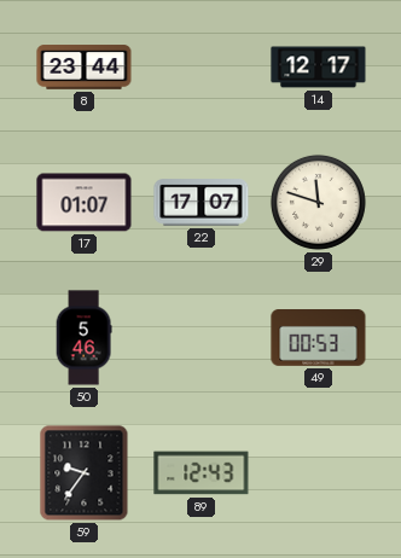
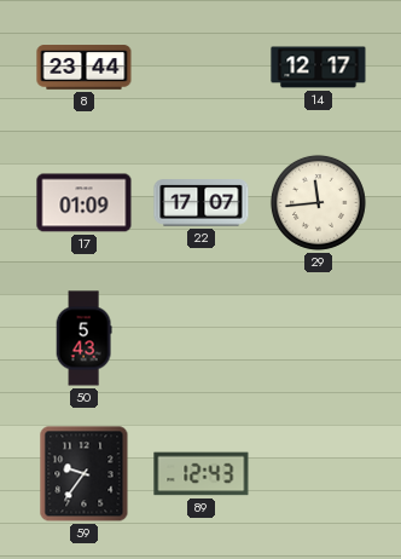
17: 01:07 -> 01:09 (85, 203)
29: 11:48 -> 11:44 (318, 202)
50: 5:46 -> 5:43 (83, 339)
49: 00:53 -> none (319, 338)
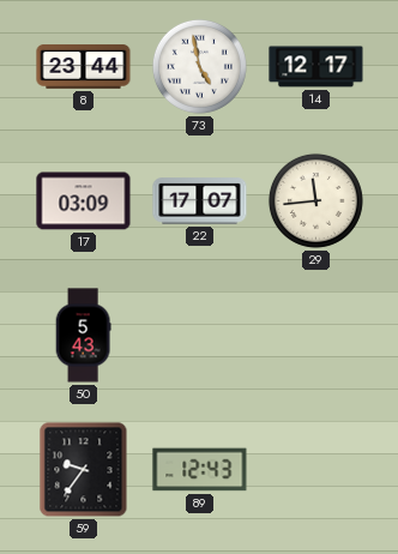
73: none -> 4:58 (199, 66)
17: 01:09 -> 03:09 (84, 201)
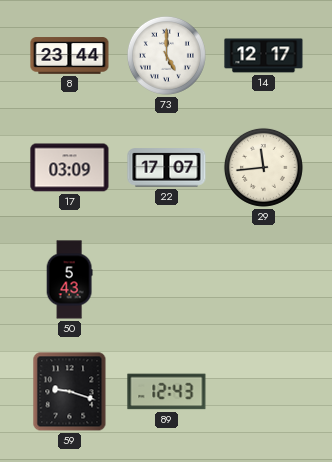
73: 4:58 -> 5:00 (166, 55)
59: 9:36 -> 9:18 (70, 392)
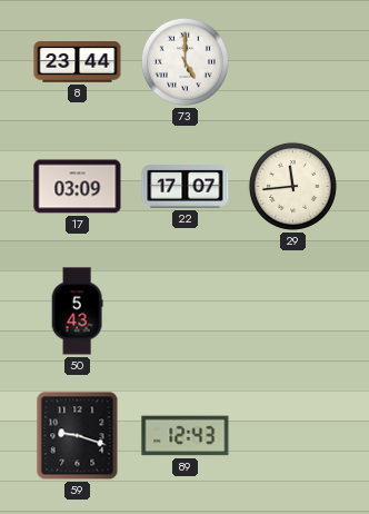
14: 12:17 -> none (264, 56)
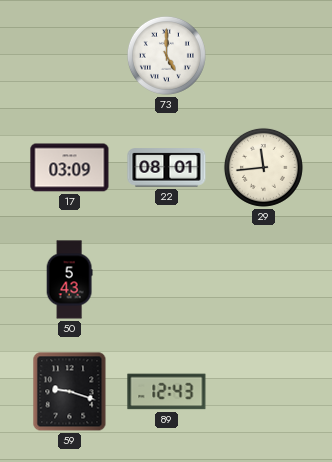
8: 23:44 -> none (78, 62)
22: 17:07 -> 08:01 (167, 168)
